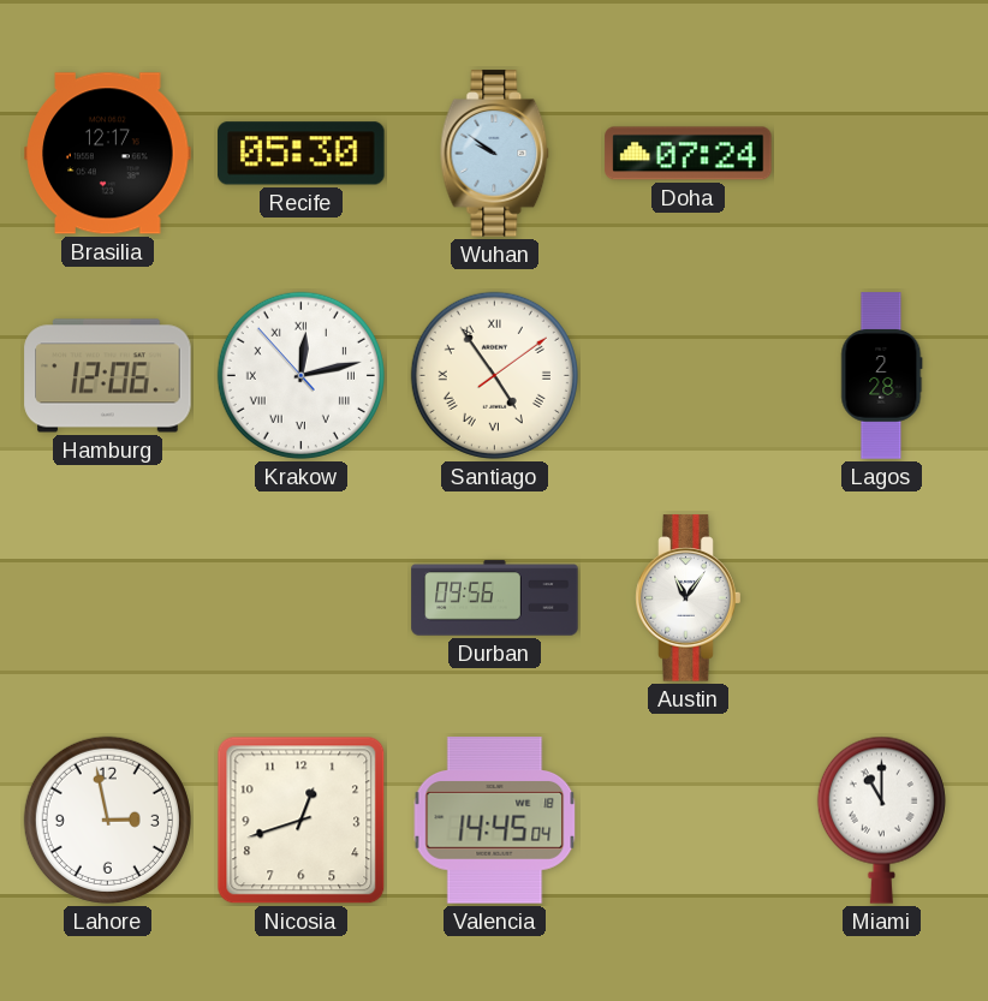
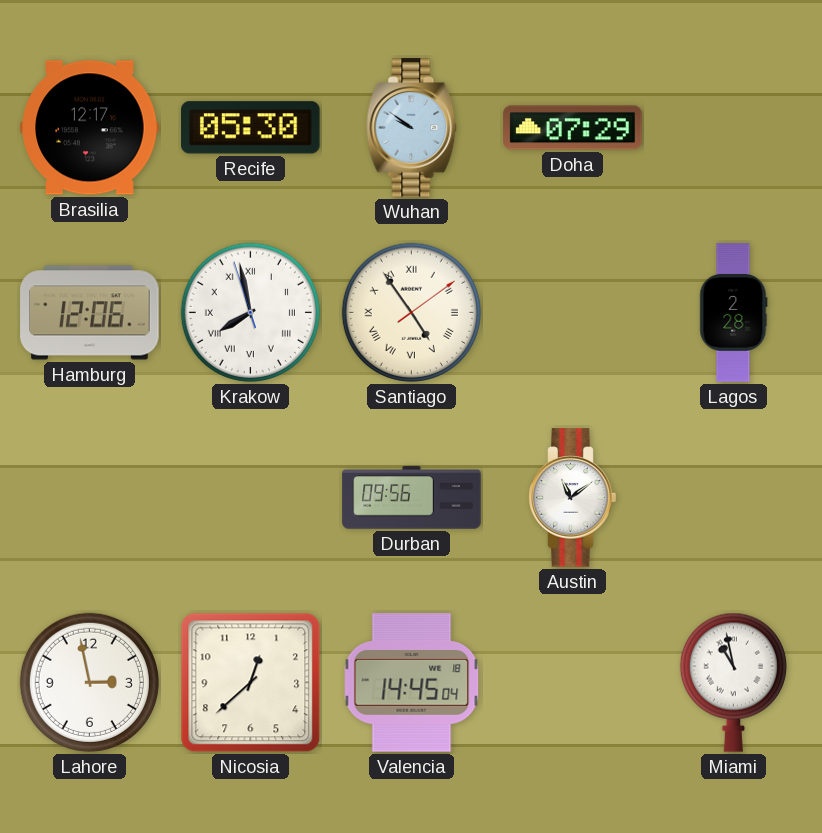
Doha: 07:24 -> 07:29 (573, 128)
Krakow: 12:12 -> 7:57 (250, 312)
Austin: 11:06 -> 11:09 (573, 498)
Nicosia: 12:42 -> 12:38 (251, 683)
Miami: 11:00 -> 10:58 (733, 682)
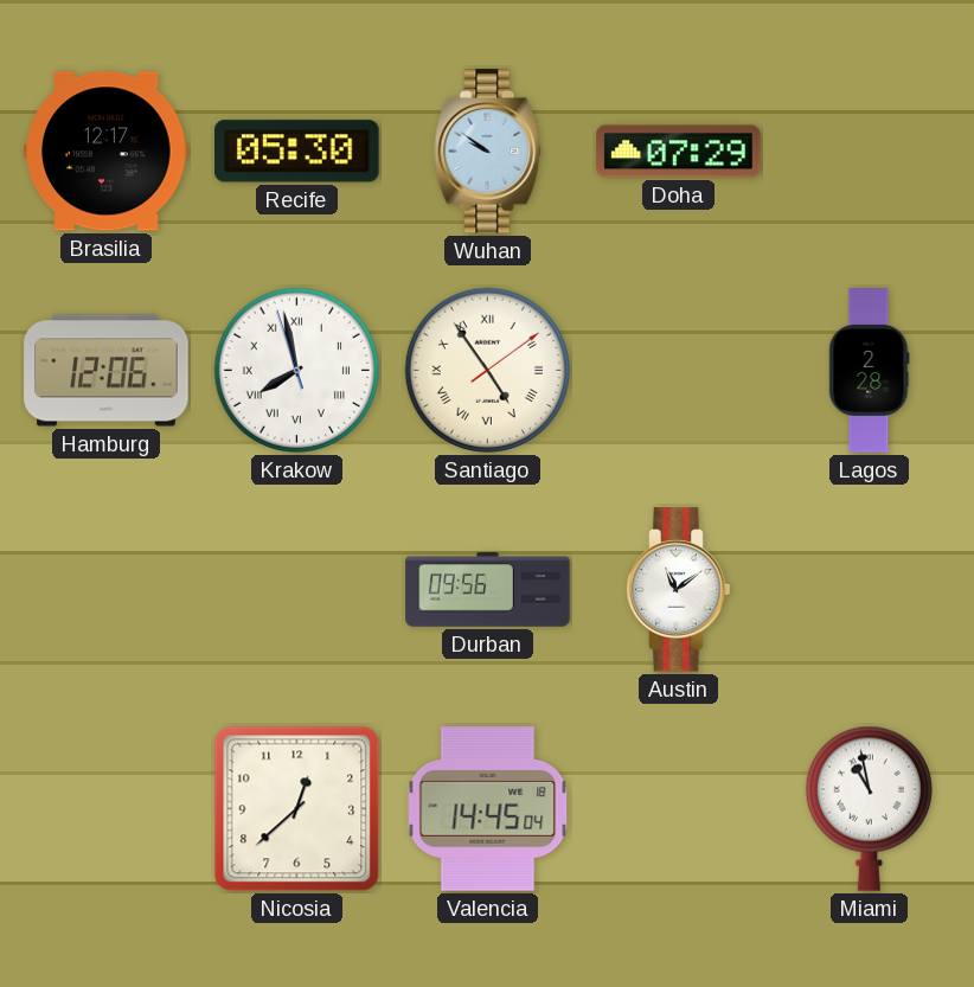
Lahore: 2:58 -> none (89, 682)
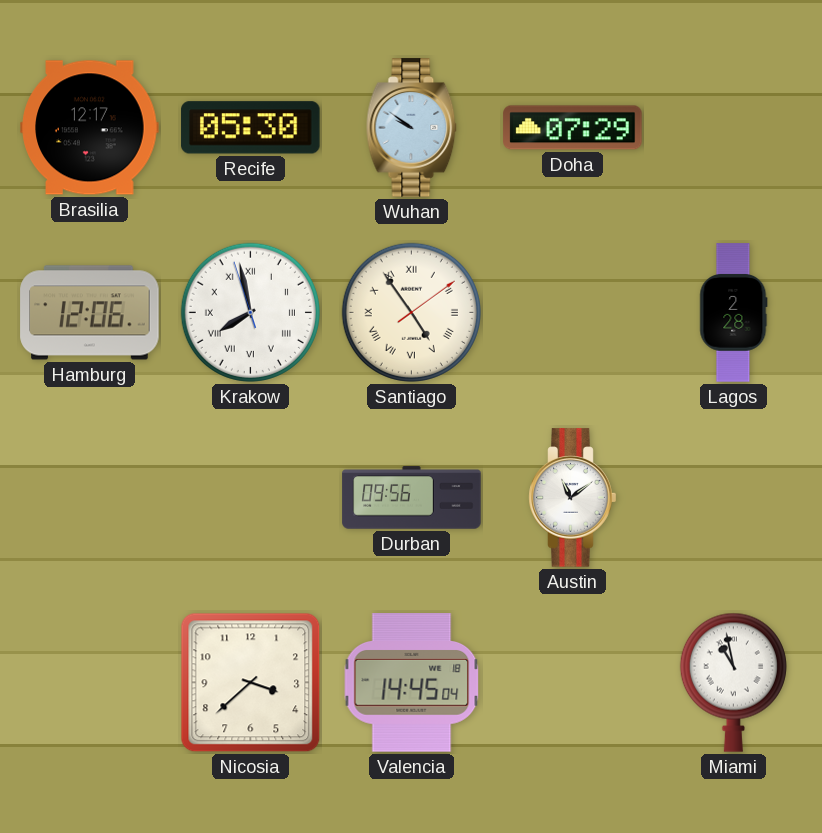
Nicosia: 12:38 -> 3:38 (251, 683)
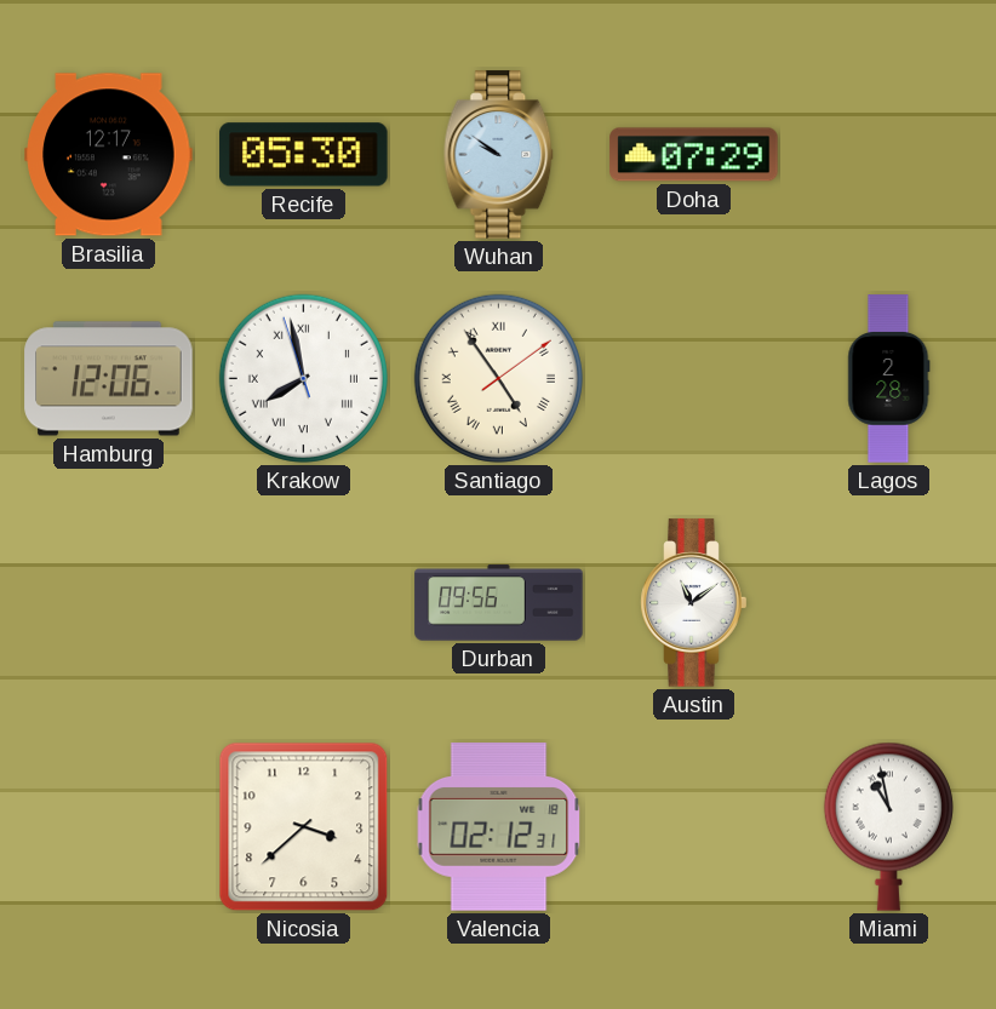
Valencia: 14:45 -> 02:12 (499, 827)
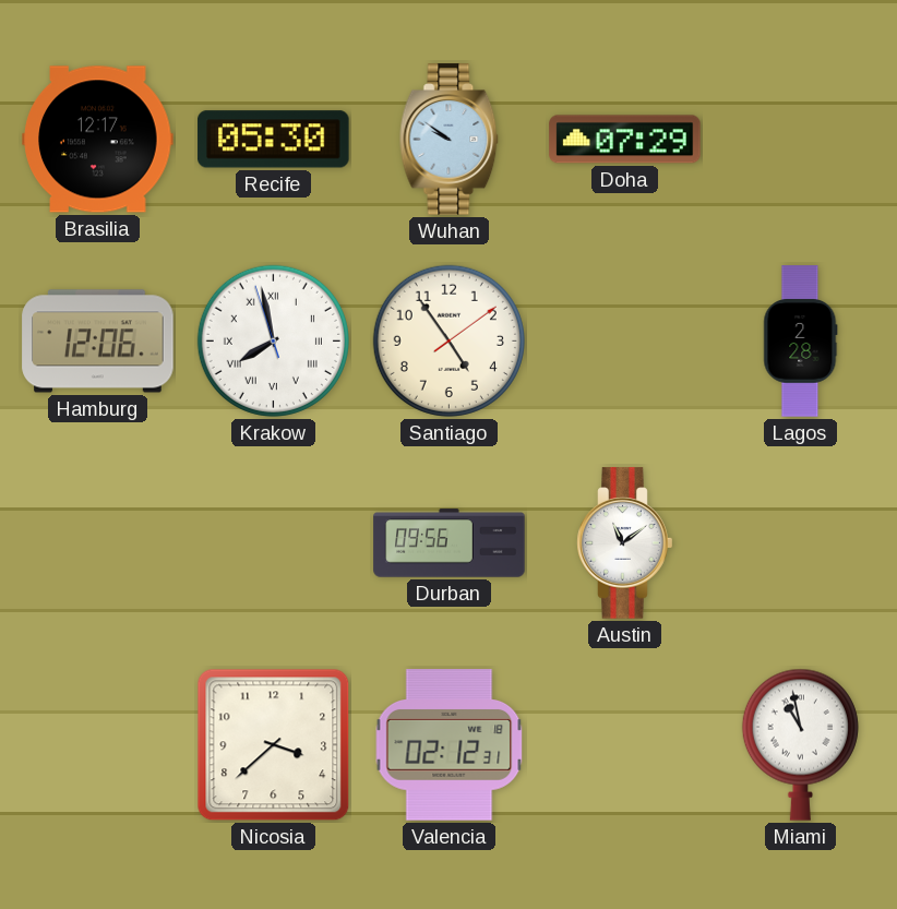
Santiago numerals: Roman -> Arabic (448, 340)
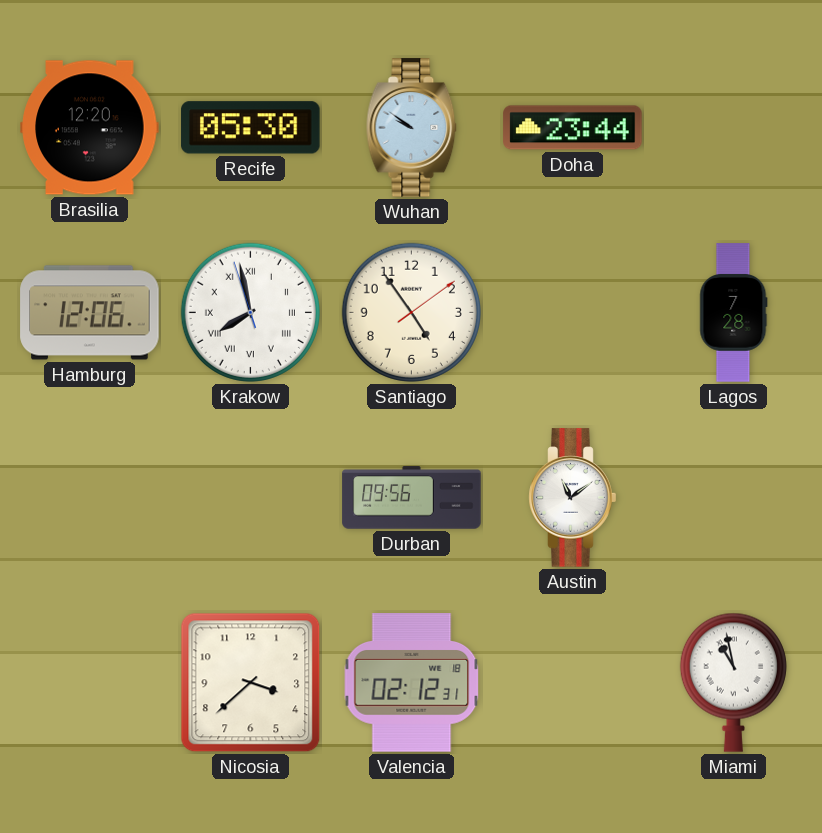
Brasilia: 12:17 -> 12:20 (90, 128)
Doha: 07:29 -> 23:44 (573, 128)
Lagos: 2:28 -> 7:28 (734, 313)
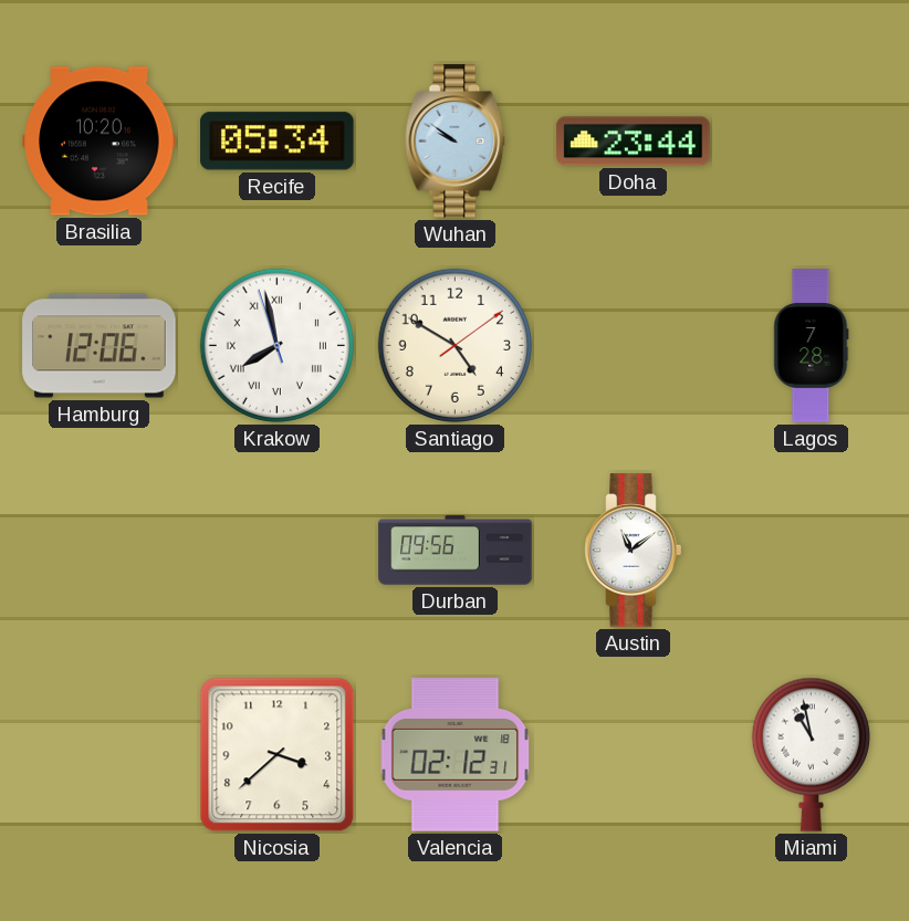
Brasilia: 12:20 -> 10:20 (100, 142)
Recife: 05:30 -> 05:34 (278, 142)
Santiago: 4:54 -> 4:50 (454, 345)
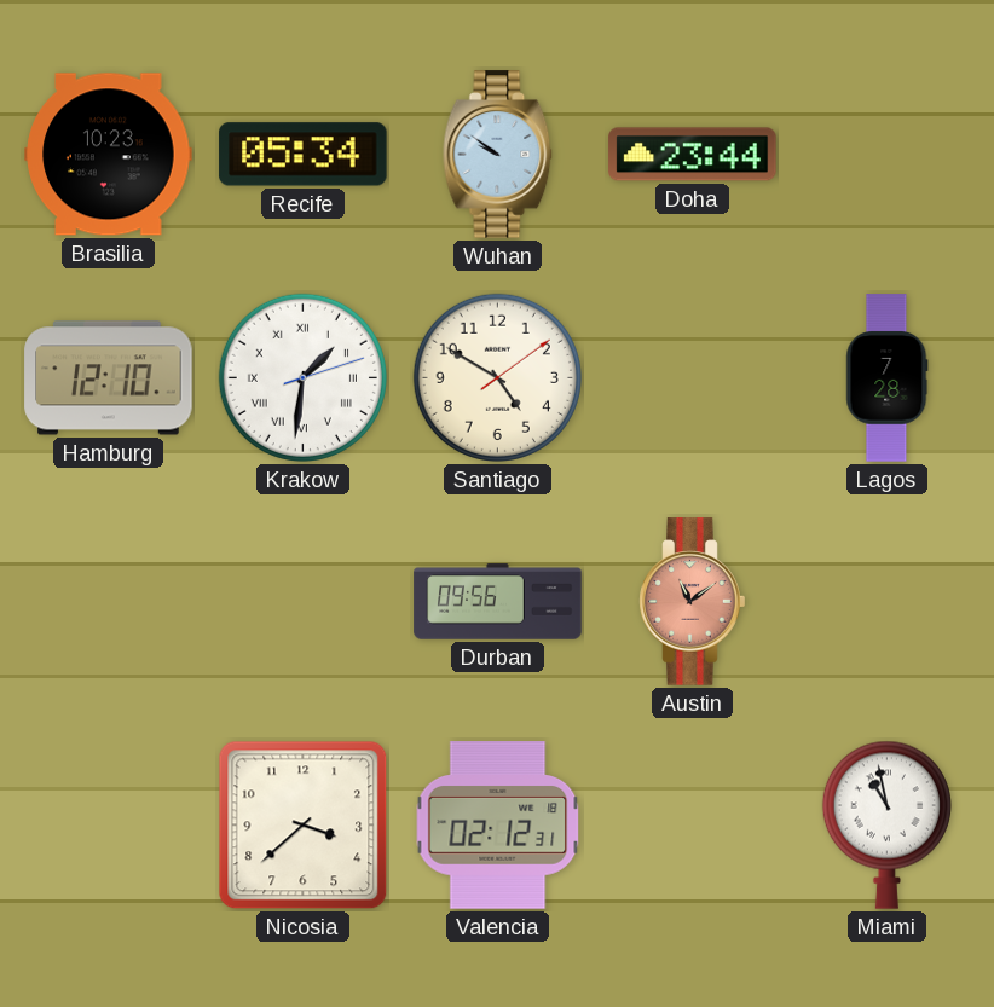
Brasilia: 10:20 -> 10:23 (109, 155)
Hamburg: 12:06 -> 12:10 (109, 378)
Krakow: 7:57 -> 1:31 (302, 377)
Austin dial: white -> salmon (693, 602)
